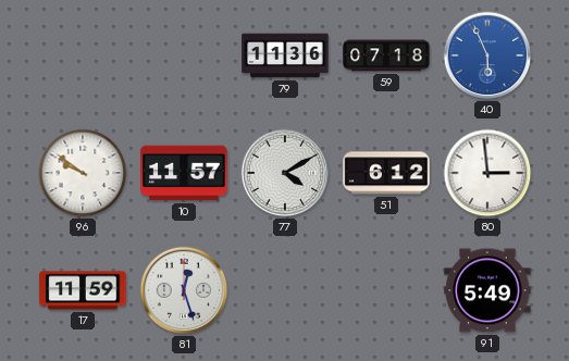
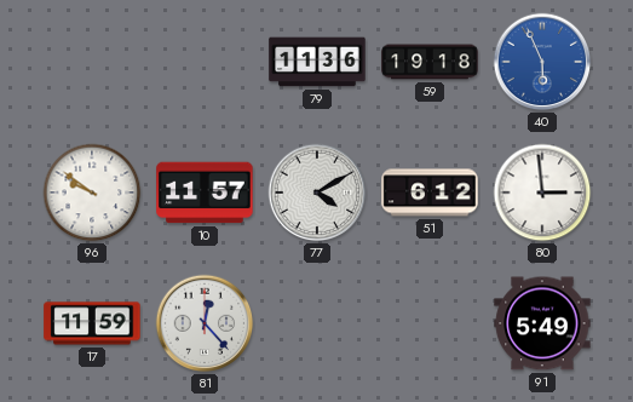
59: 07:18 -> 19:18 (430, 62)
81: 12:27 -> 12:23 (205, 323)
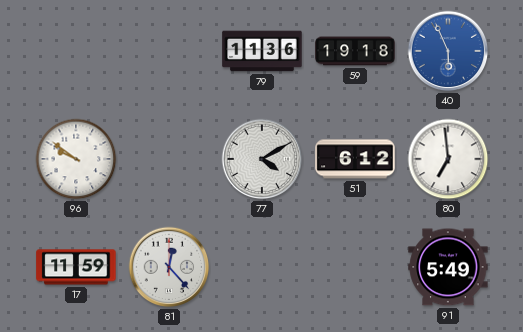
10: 11:57 -> none (205, 193)
80: 2:59 -> 6:59 (448, 159)
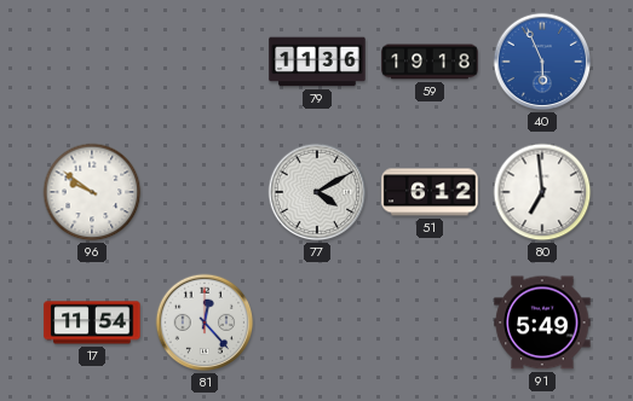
17: 11:59 -> 11:54 (92, 322)
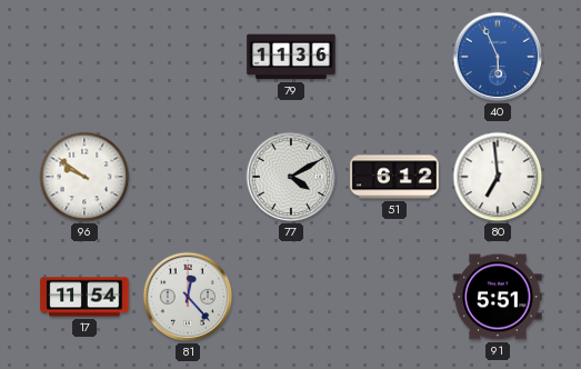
59: 19:18 -> none (430, 62)
91: 5:49 -> 5:51 (498, 297)
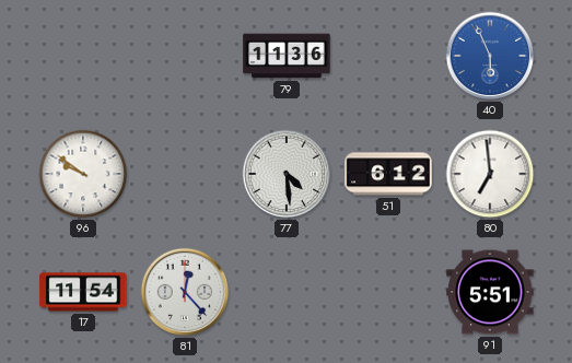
77: 4:10 -> 4:29 (287, 174)
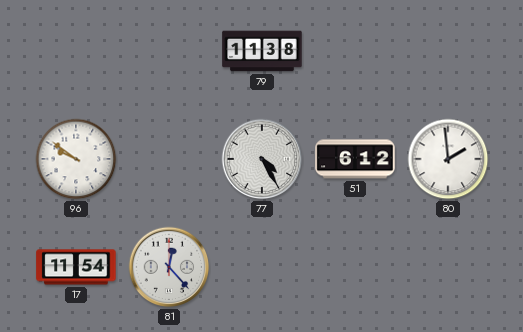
79: 11:36 -> 11:38 (262, 51)
40: 5:56 -> none (490, 56)
77: 4:29 -> 4:25 (262, 159)
80: 6:59 -> 1:59 (448, 159)
91: 5:51 -> none (490, 292)
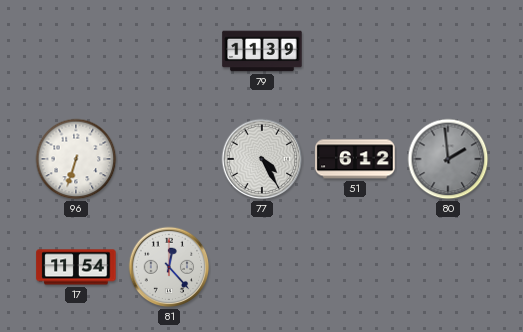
79: 11:38 -> 11:39 (262, 51)
96: 9:51 -> 6:33 (76, 159)
80 dial: white -> grey (448, 159)
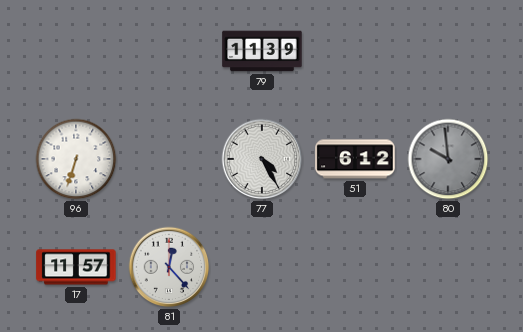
80: 1:59 -> 9:59 (448, 159)
17: 11:54 -> 11:57 (76, 267)
